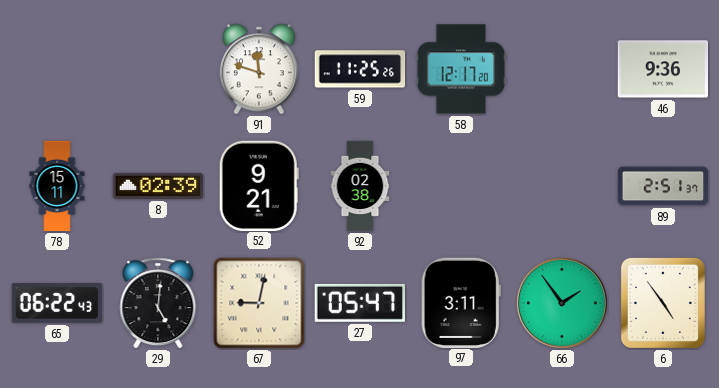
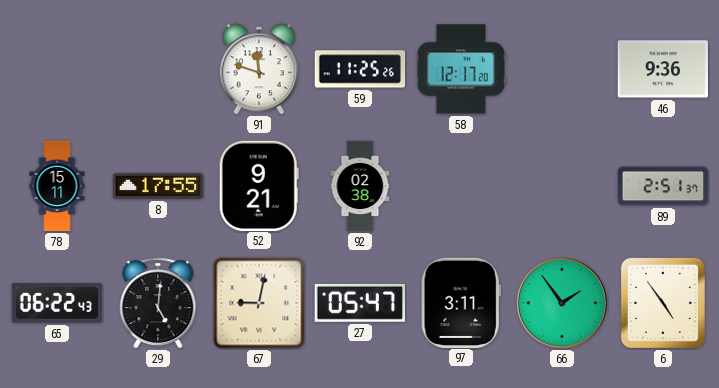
8: 02:39 -> 17:55 (158, 186)
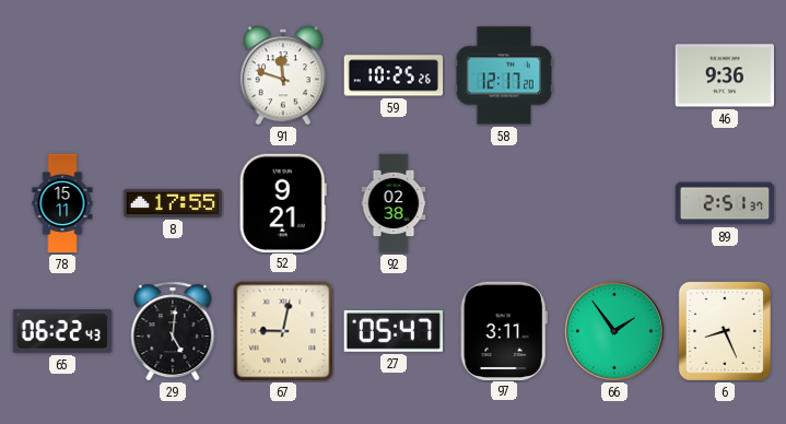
59: 11:25 -> 10:25 (394, 75)
6: 4:54 -> 8:26 (725, 331)
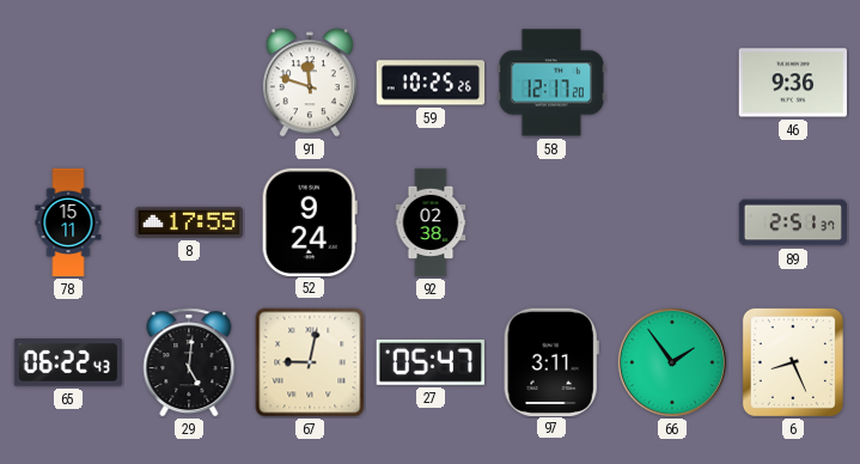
52: 9:21 -> 9:24 (310, 221)
